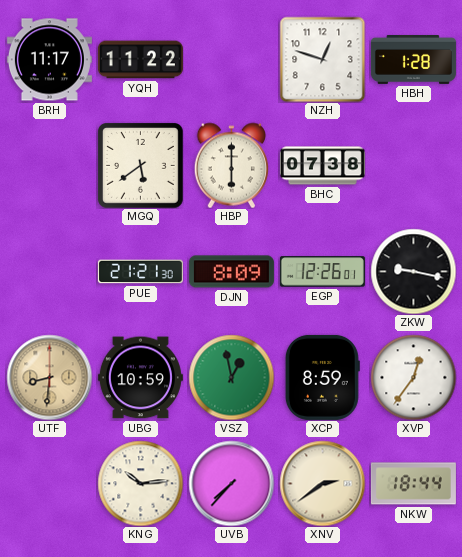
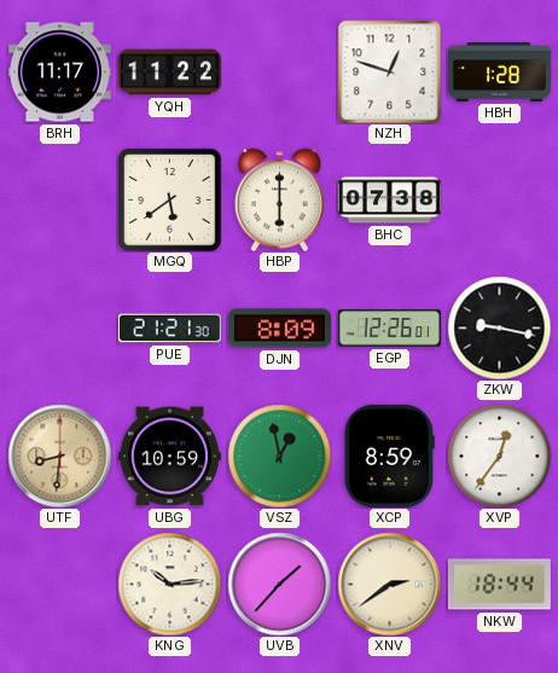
UVB: 7:37 -> 1:37 (279, 584)
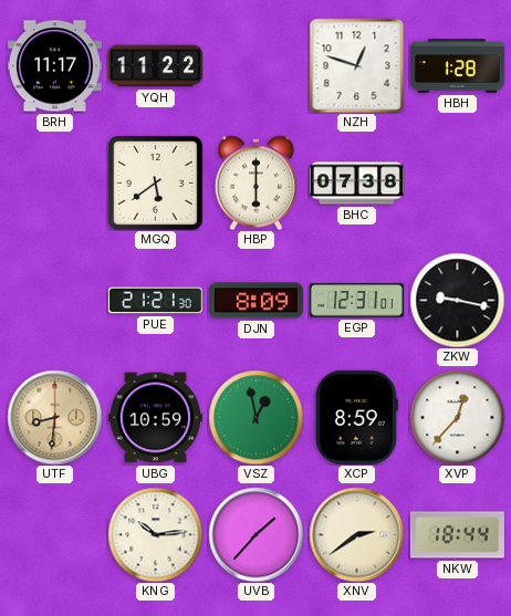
EGP: 12:26 -> 12:31 (356, 301)
XVP: 12:36 -> 12:37 (457, 417)
